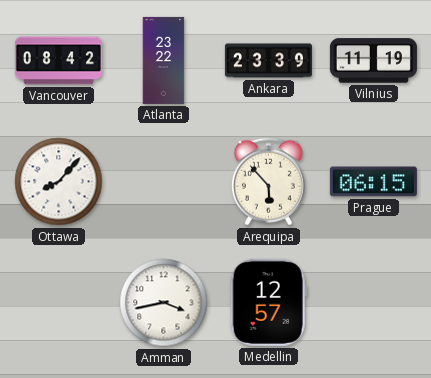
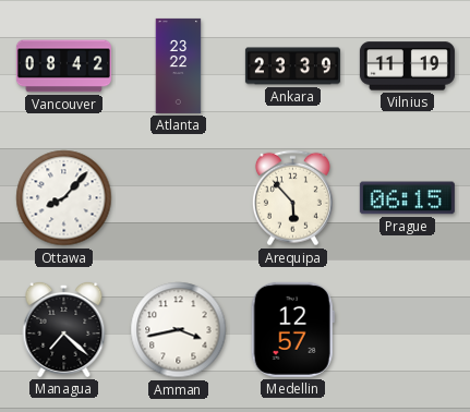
Managua: none -> 7:22 (64, 329)
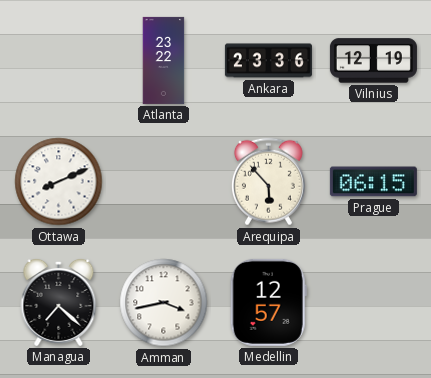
Vancouver: 08:42 -> none (63, 66)
Ankara: 23:39 -> 23:36 (268, 61)
Vilnius: 11:19 -> 12:19 (373, 61)
Ottawa: 8:07 -> 8:11 (59, 182)
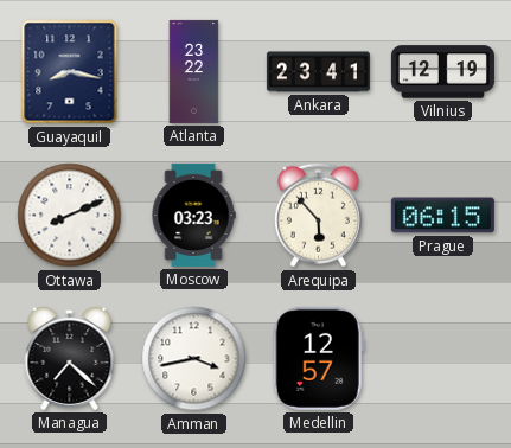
Guayaquil: none -> 8:17 (70, 72)
Ankara: 23:36 -> 23:41 (318, 72)
Moscow: none -> 03:23 (193, 215)
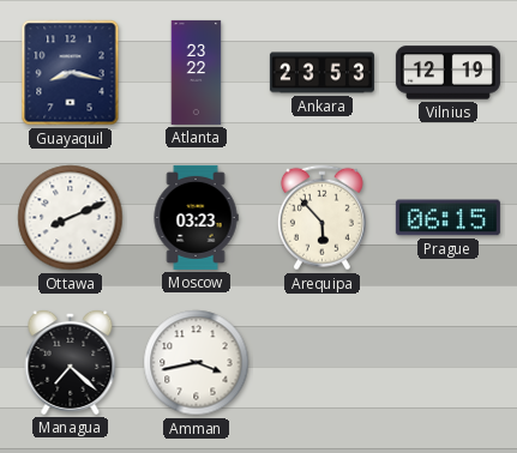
Ankara: 23:41 -> 23:53 (321, 73)
Medellin: 12:57 -> none (318, 358)
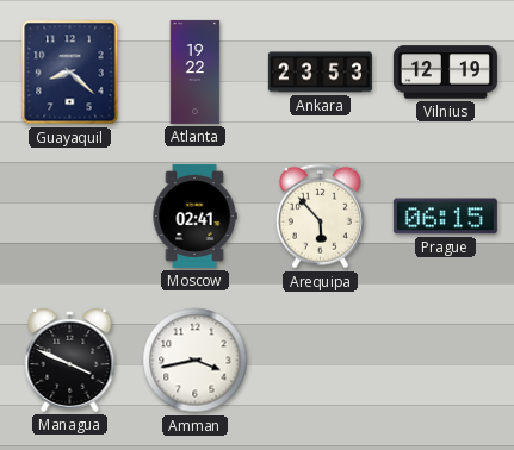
Guayaquil: 8:17 -> 8:22 (70, 73)
Atlanta: 23:22 -> 19:22 (196, 71)
Ottawa: 8:11 -> none (71, 218)
Moscow: 03:23 -> 02:41 (194, 215)
Managua: 7:22 -> 3:49 (70, 360)
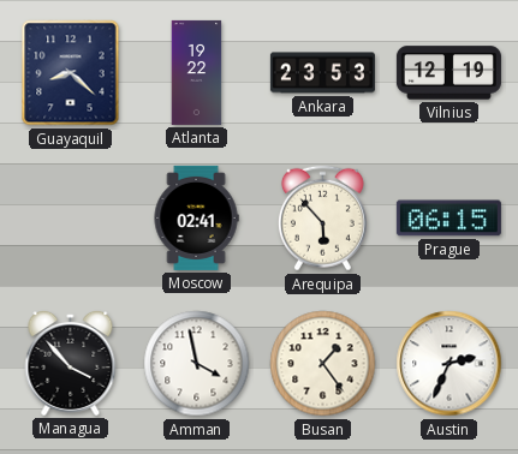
Managua: 3:49 -> 3:53 (71, 363)
Amman: 3:43 -> 3:58 (197, 364)
Busan: none -> 1:24 (323, 364)
Austin: none -> 2:34 (449, 364)
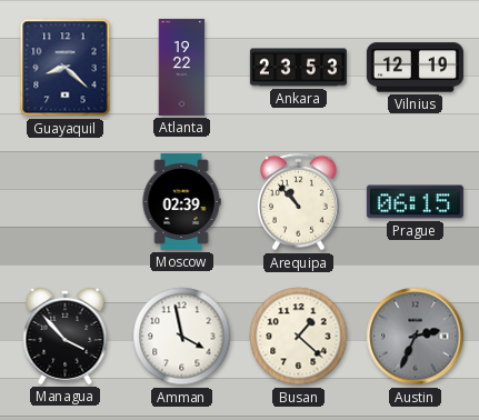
Moscow: 02:41 -> 02:39 (181, 201)
Arequipa: 5:53 -> 10:53 (298, 202)
Busan: 1:24 -> 1:22 (299, 337)
Austin dial: white -> grey (416, 337)
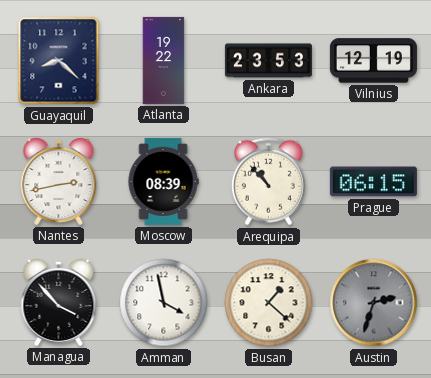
Nantes: none -> 2:43 (59, 181)
Moscow: 02:39 -> 08:39 (163, 181)
Austin: 2:34 -> 2:33 (374, 303)
